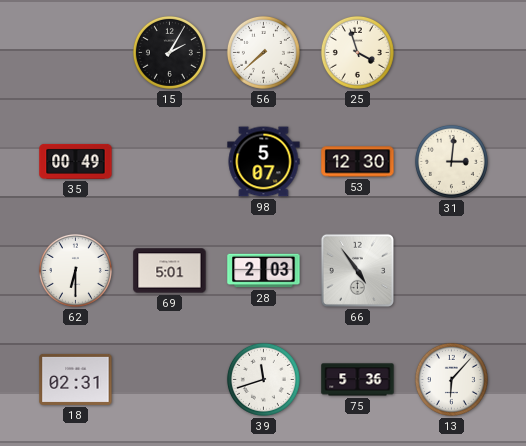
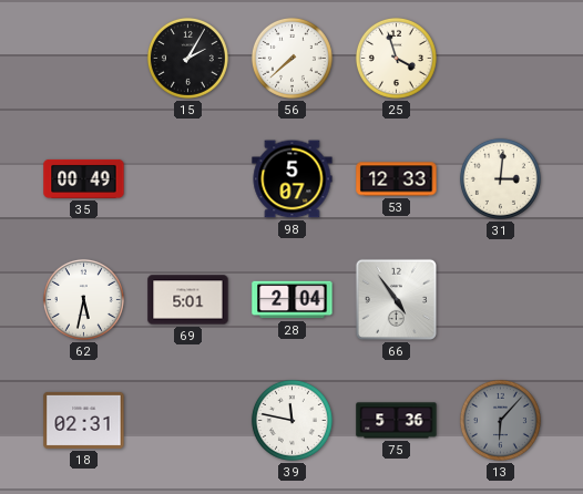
53: 12:30 -> 12:33 (397, 179)
62: 6:30 -> 5:32 (83, 299)
28: 2:03 -> 2:04 (293, 300)
39: 11:42 -> 11:47 (291, 420)
13 dial: white -> grey (500, 420)
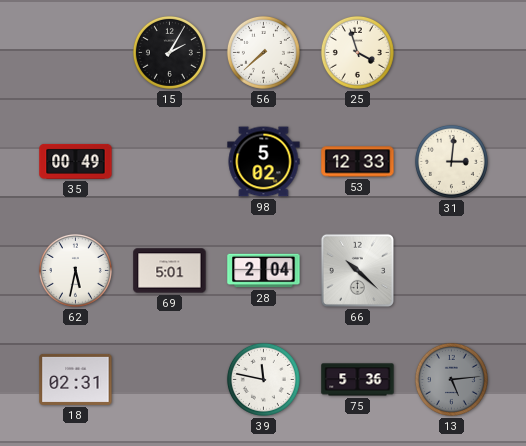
98: 5:07 -> 5:02 (264, 162)
66: 4:54 -> 10:22 (357, 270)
13: 6:07 -> 5:14 (451, 379)
